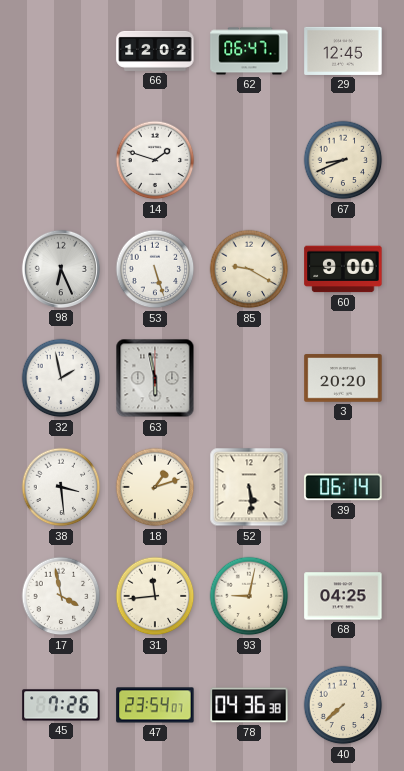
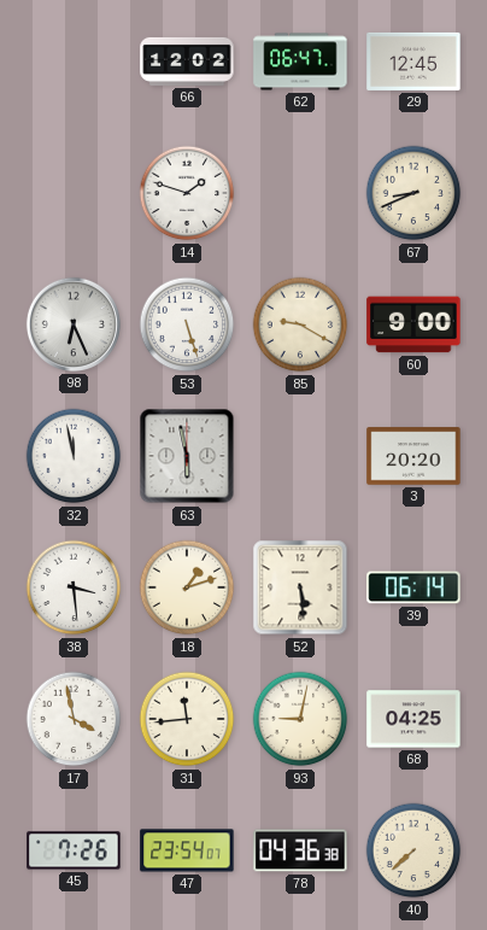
32: 1:58 -> 11:58 (74, 456)
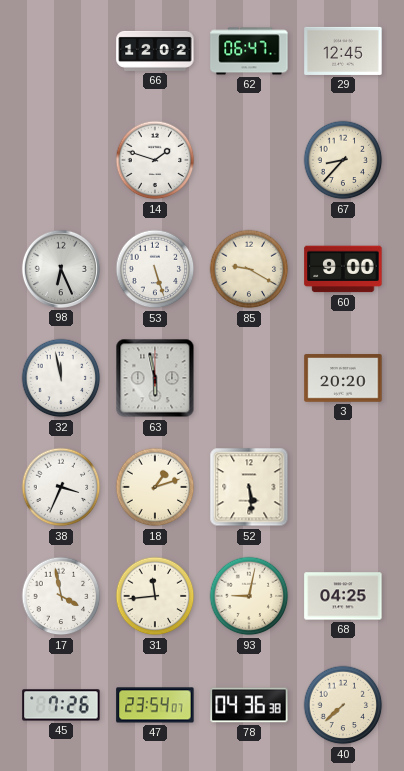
67: 8:41 -> 8:37 (343, 160)
38: 3:29 -> 3:34 (61, 487)
39: 06:14 -> none (413, 587)
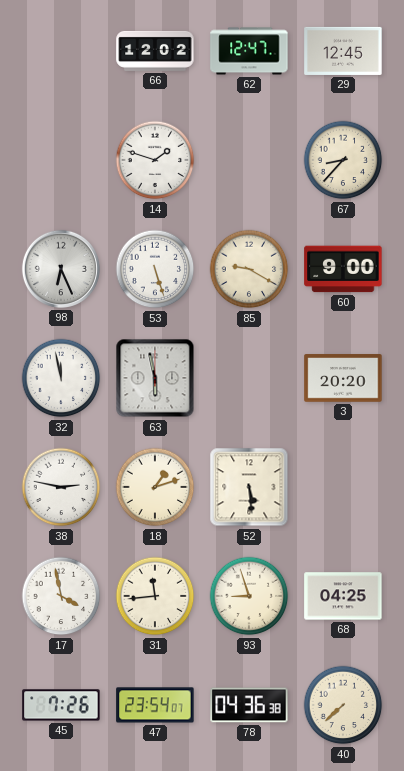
62: 06:47 -> 12:47 (249, 51)
38: 3:34 -> 2:47 (61, 487)
93: 9:02 -> 8:57 (249, 596)
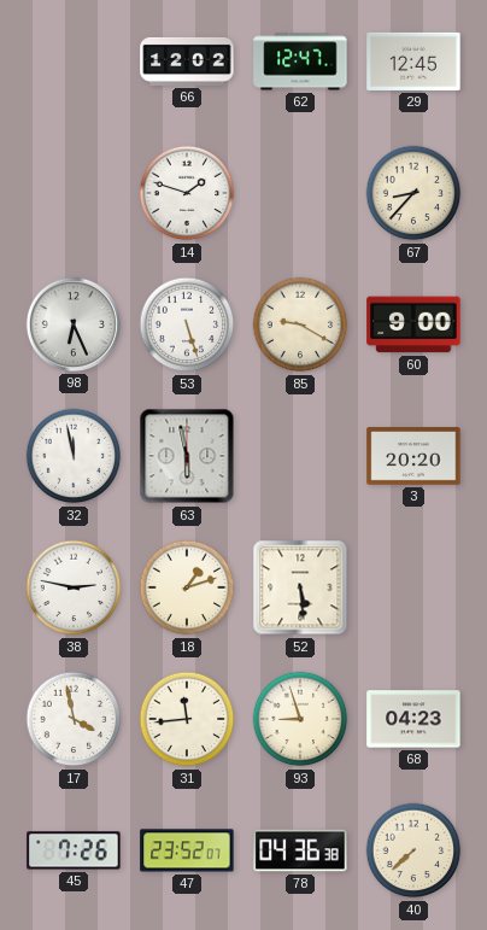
68: 04:25 -> 04:23 (413, 719)
47: 23:54 -> 23:52 (187, 850)
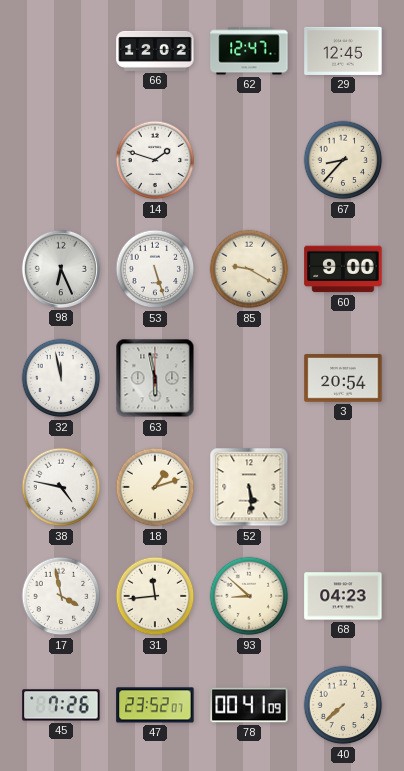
3: 20:20 -> 20:54 (343, 378)
38: 2:47 -> 4:47 (61, 487)
93: 8:57 -> 8:52 (249, 596)
78: 04:36 -> 00:41 (249, 705)
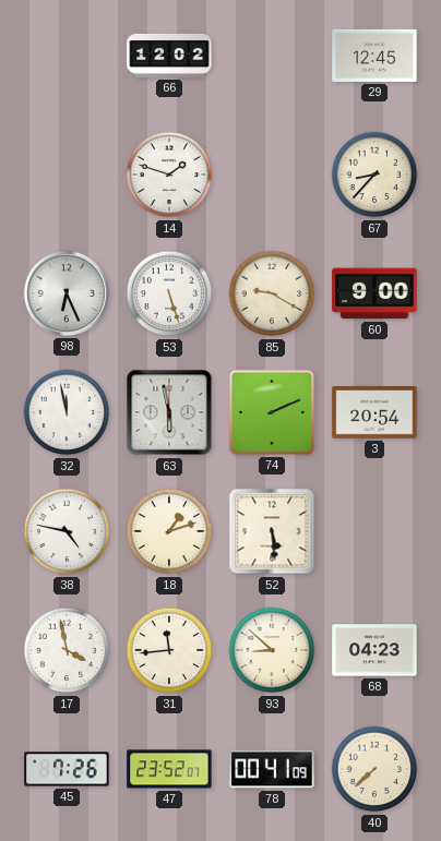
62: 12:47 -> none (249, 51)
74: none -> 2:11 (272, 412)
